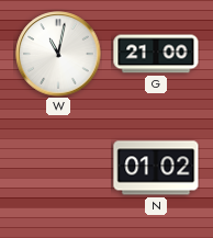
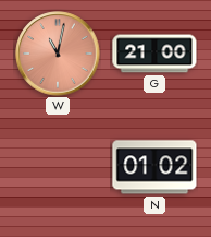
W dial: white -> salmon (58, 54)
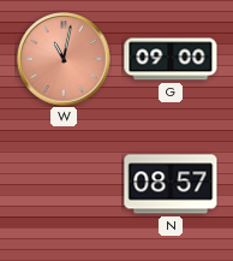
G: 21:00 -> 09:00 (171, 59)
N: 01:02 -> 08:57 (171, 184)
